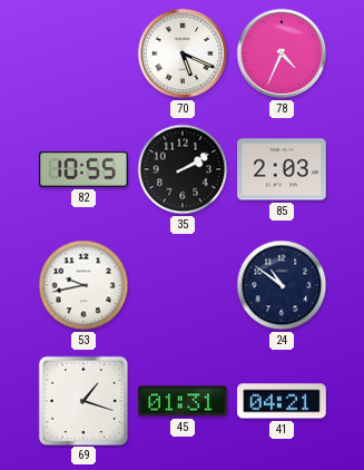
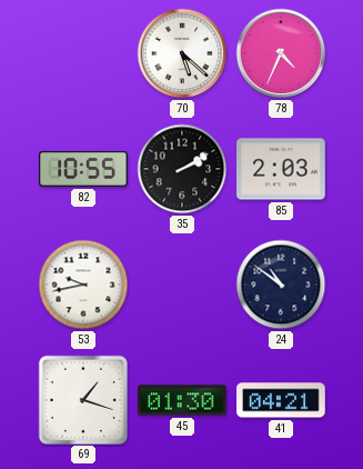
70: 5:19 -> 5:22 (182, 53)
45: 01:31 -> 01:30 (182, 400)
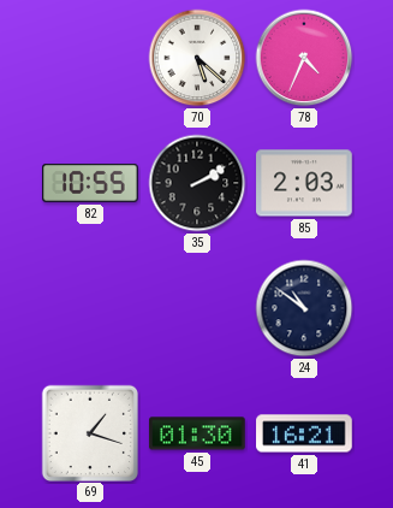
53: 9:43 -> none (83, 285)
41: 04:21 -> 16:21 (304, 433)
